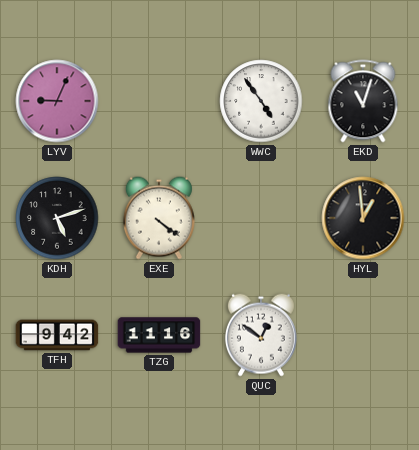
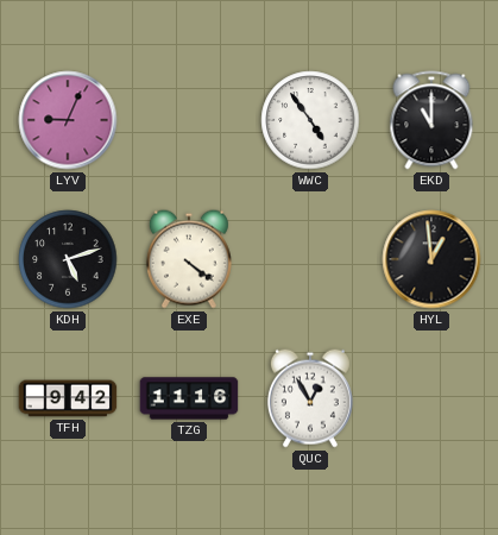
EKD: 11:03 -> 11:00 (431, 120)
QUC: 12:51 -> 12:55 (310, 398)
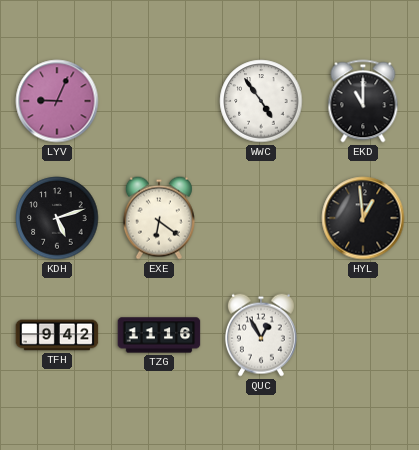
EXE: 4:21 -> 6:21 (159, 218)
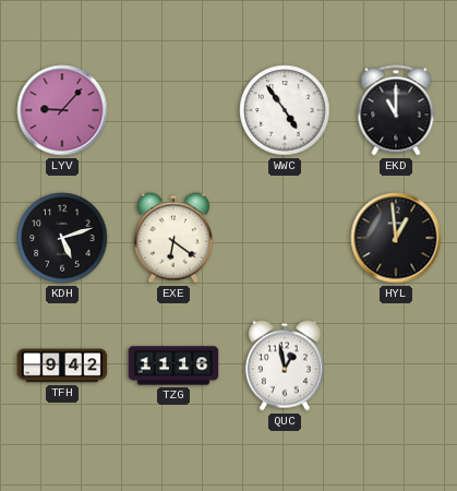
LYV: 9:04 -> 9:07 (62, 110)
QUC: 12:55 -> 12:58 (285, 366)
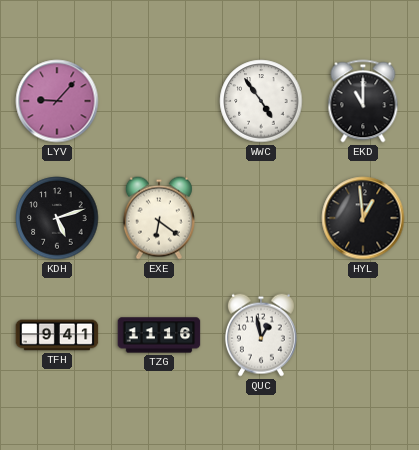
TFH: 9:42 -> 9:41 (57, 335)
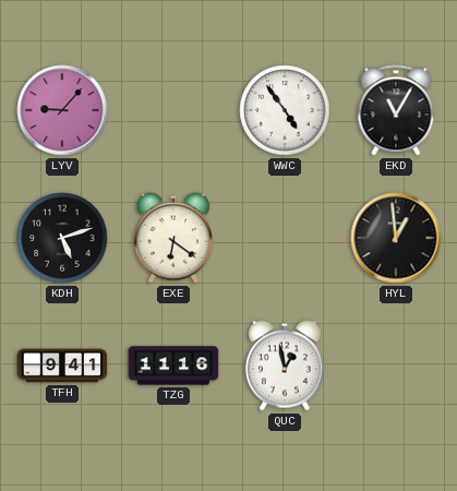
EKD: 11:00 -> 11:05 (396, 110)
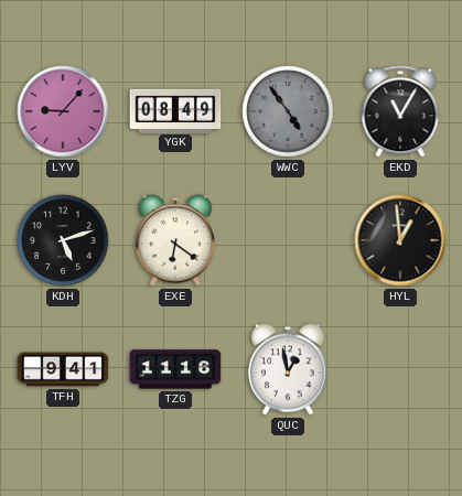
YGK: none -> 08:49 (175, 110)
WWC dial: white -> grey (288, 111)
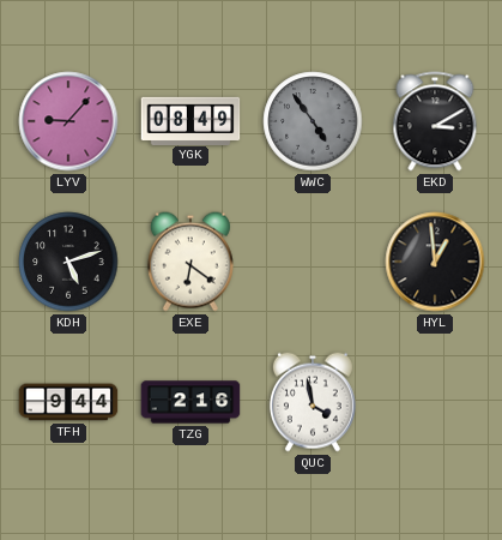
EKD: 11:05 -> 3:10 (435, 121)
TFH: 9:41 -> 9:44 (68, 402)
TZG: 11:16 -> 2:16 (190, 402)
QUC: 12:58 -> 3:58 (313, 402)
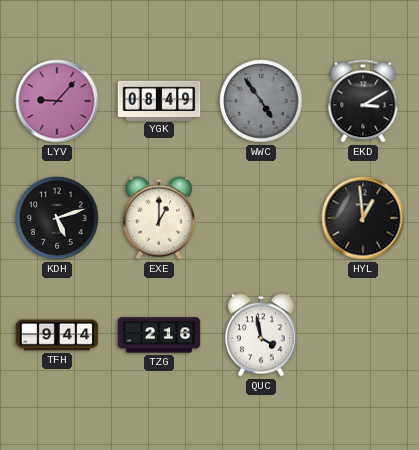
EXE: 6:21 -> 1:00 (159, 218)
